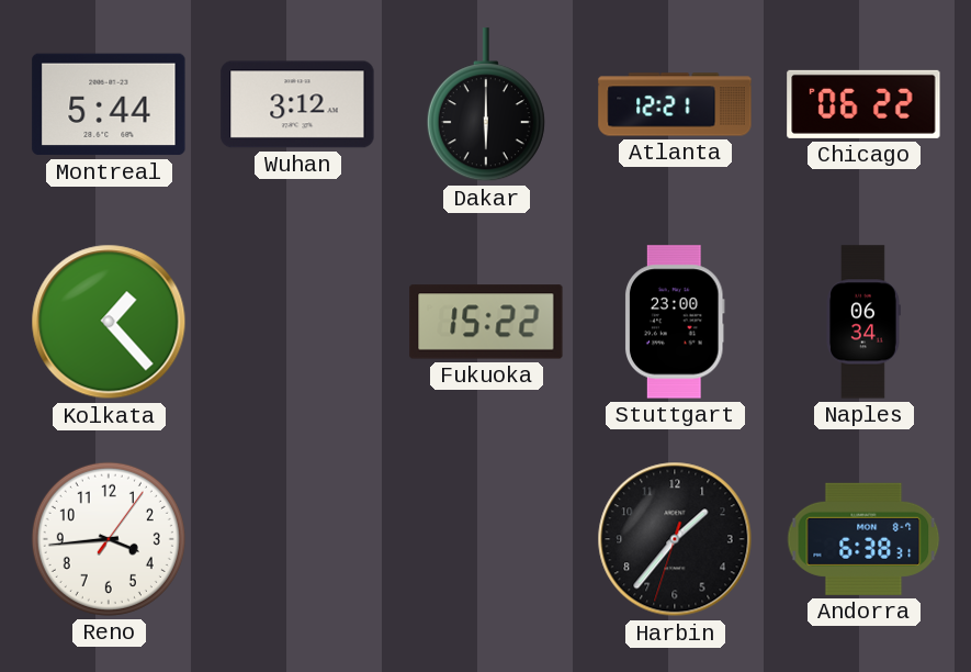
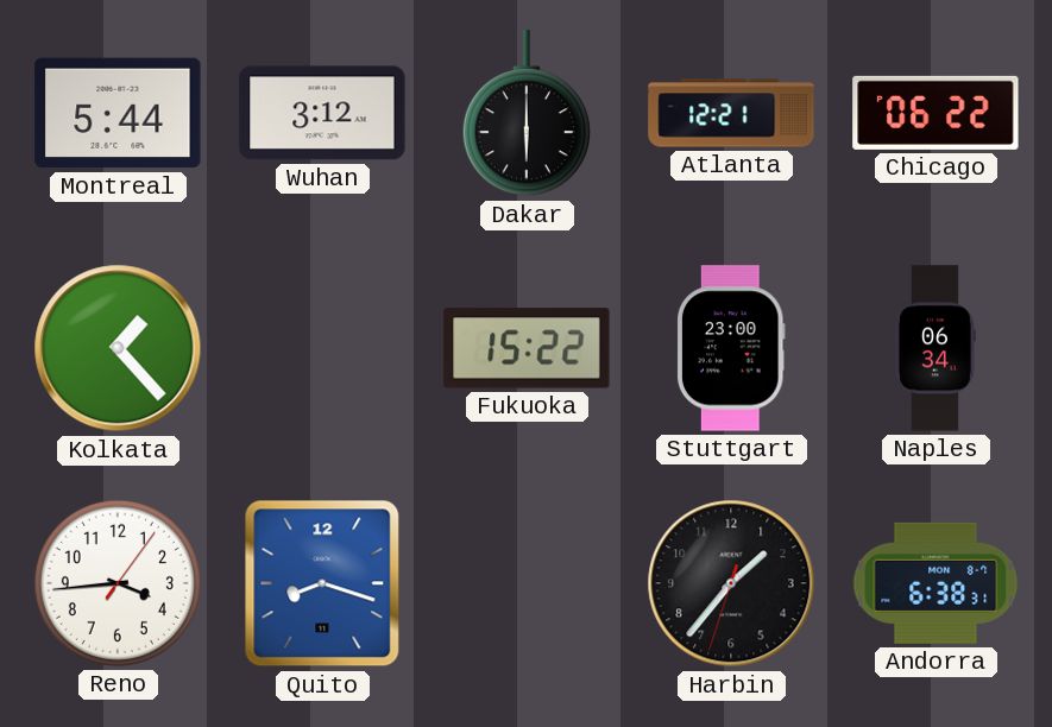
Quito: none -> 8:18 (322, 583)
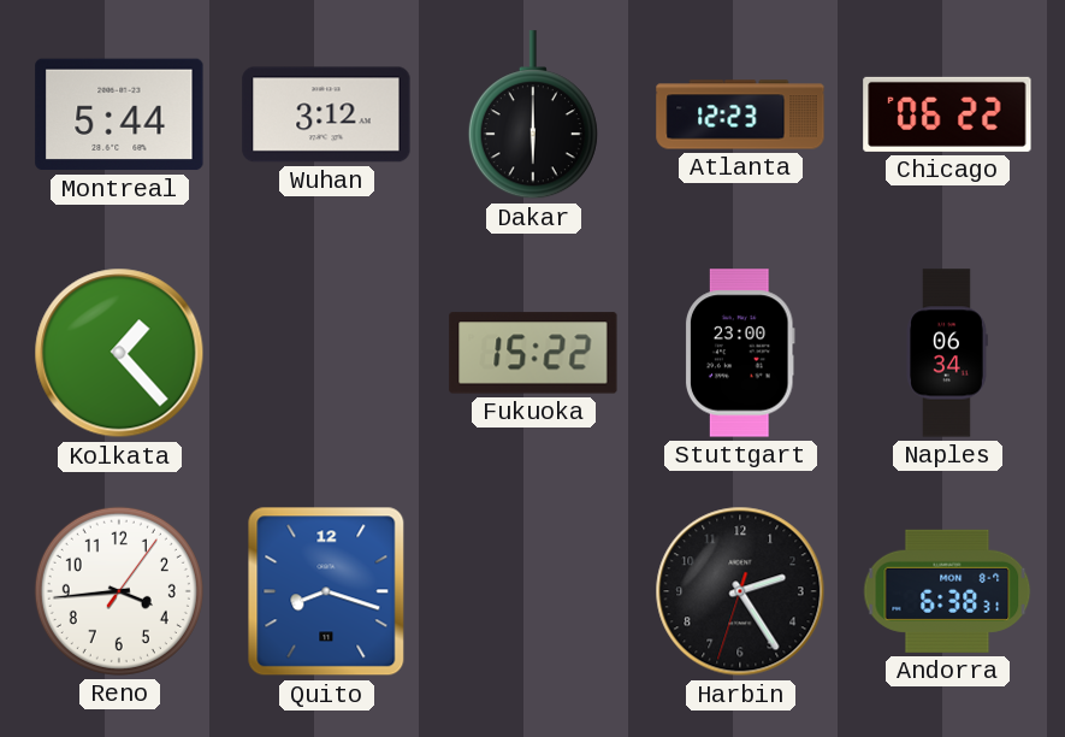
Atlanta: 12:21 -> 12:23 (740, 114)
Harbin: 1:36 -> 2:24 (740, 591)
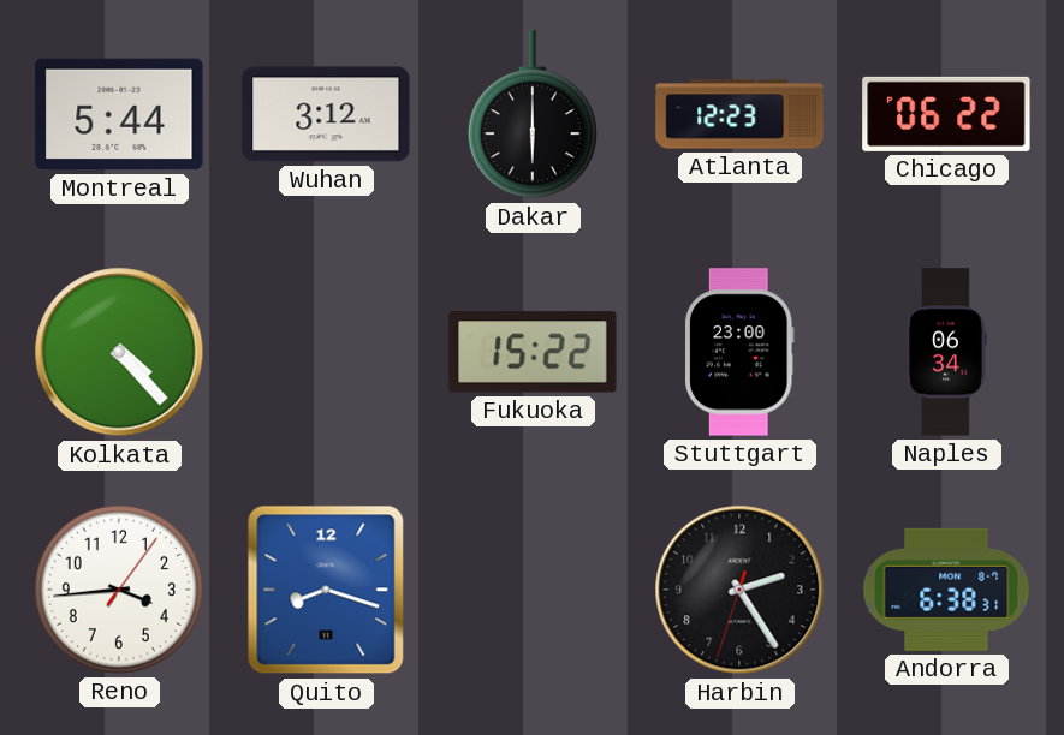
Kolkata: 1:23 -> 4:23 (119, 352)
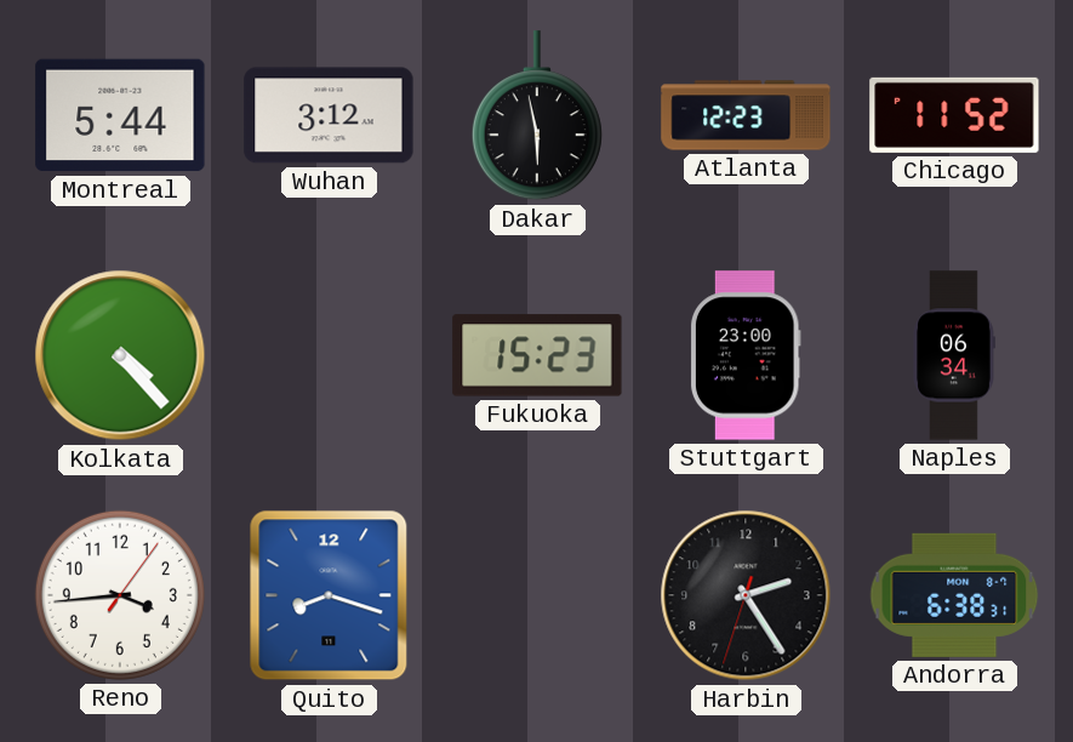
Dakar: 6:00 -> 5:58 (537, 116)
Chicago: 06:22 -> 11:52 (954, 115)
Fukuoka: 15:22 -> 15:23 (537, 355)
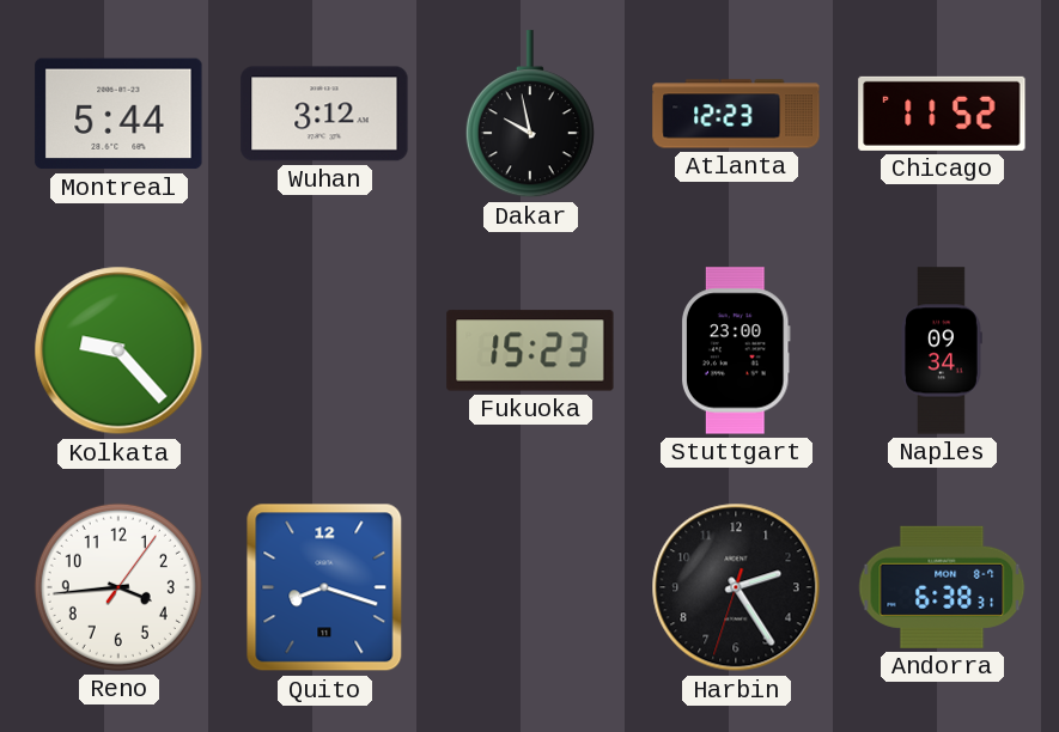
Dakar: 5:58 -> 9:58 (530, 115)
Kolkata: 4:23 -> 9:23 (118, 350)
Naples: 06:34 -> 09:34 (942, 350)
